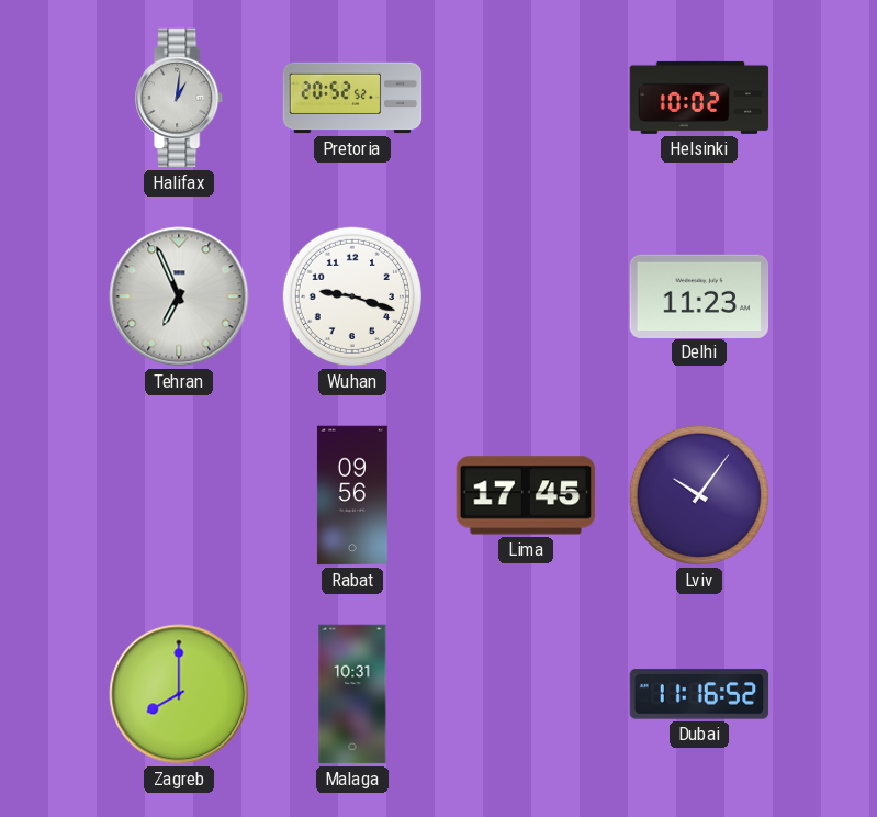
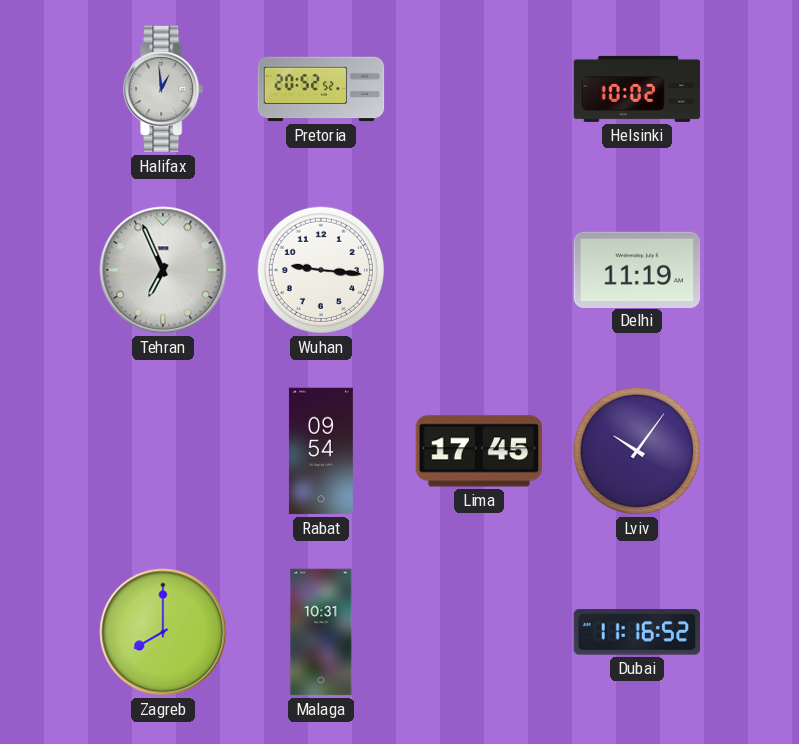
Halifax: 1:01 -> 12:59 (164, 89)
Wuhan: 9:18 -> 9:16 (321, 270)
Delhi: 11:23 -> 11:19 (637, 269)
Rabat: 09:56 -> 09:54 (321, 451)
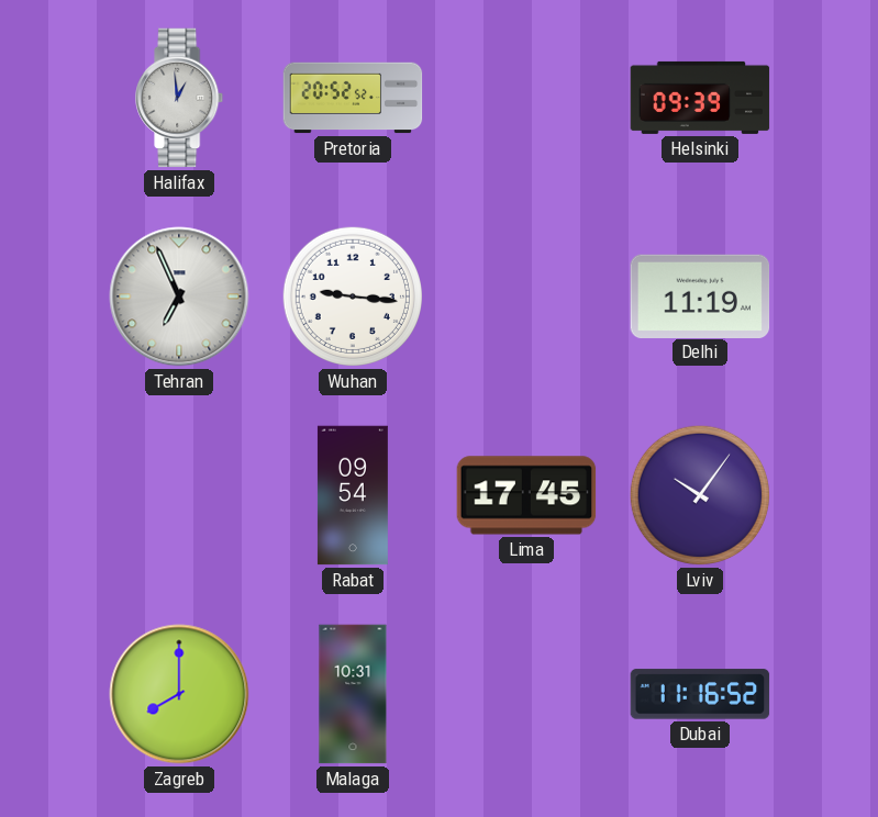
Helsinki: 10:02 -> 09:39 (700, 98)
